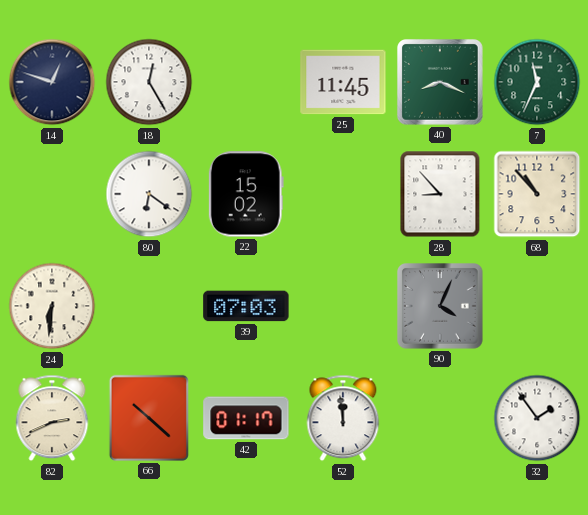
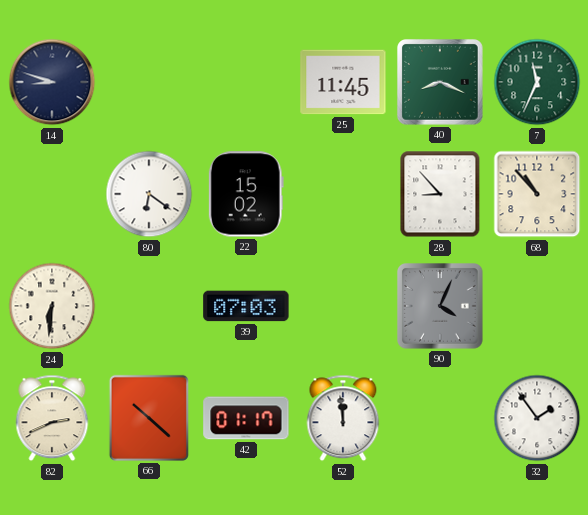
14: 12:48 -> 8:48 (52, 82)
18: 12:25 -> none (149, 82)
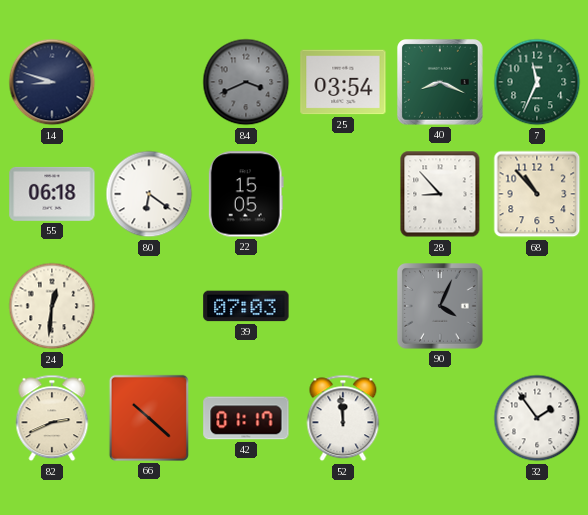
84: none -> 3:41 (246, 82)
25: 11:45 -> 03:54 (343, 82)
55: none -> 06:18 (52, 194)
22: 15:02 -> 15:05 (246, 194)
24: 6:31 -> 12:31 (52, 306)
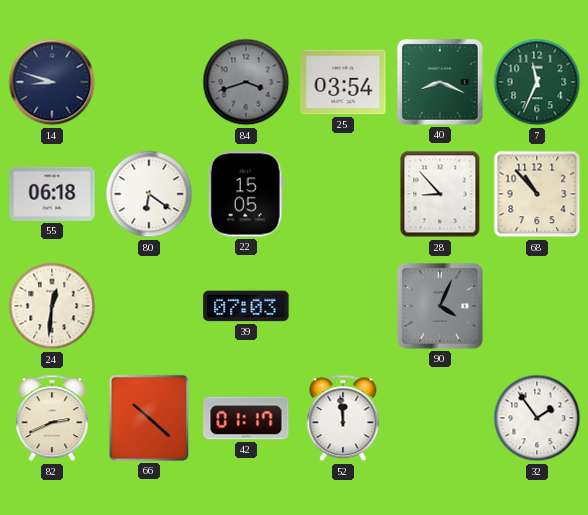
84: 3:41 -> 3:42 (246, 82)
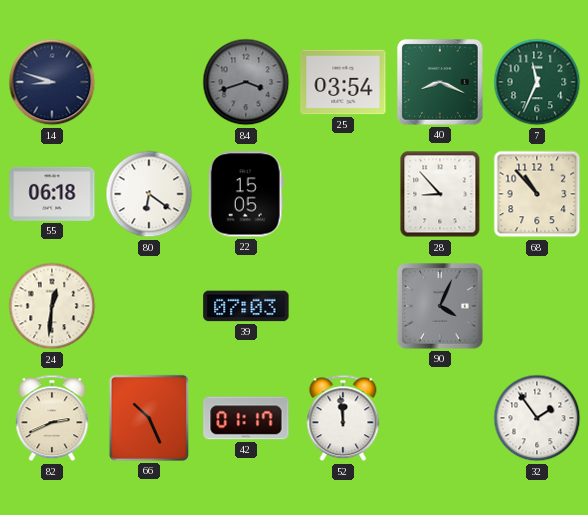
66: 10:22 -> 10:26 (149, 418)
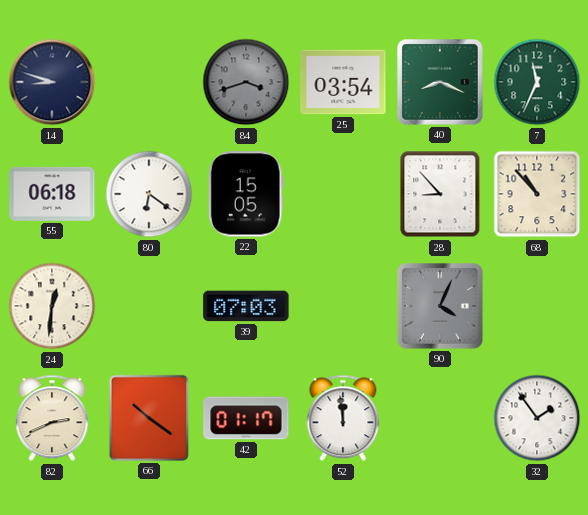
66: 10:26 -> 10:21 (149, 418)
